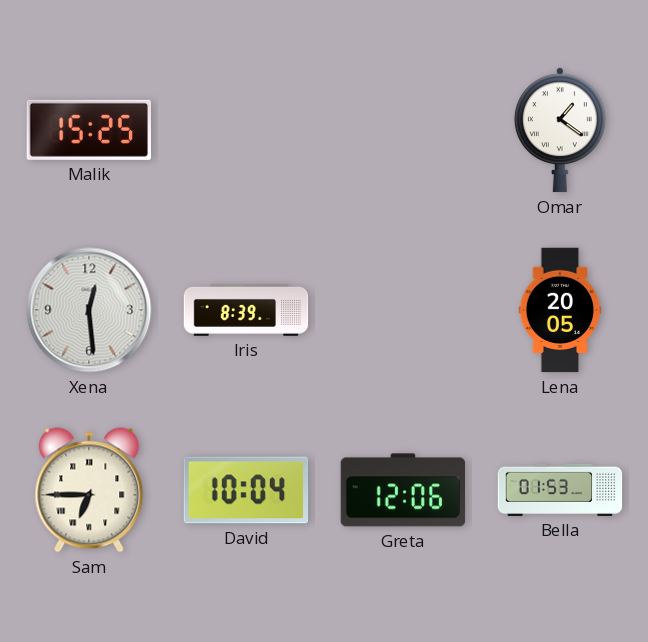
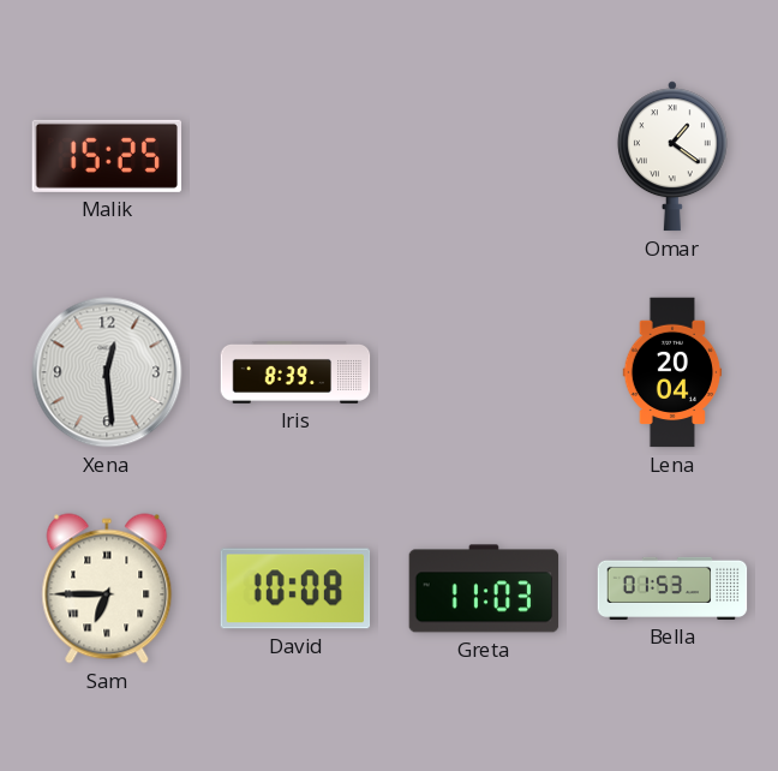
Lena: 20:05 -> 20:04 (672, 372)
David: 10:04 -> 10:08 (295, 588)
Greta: 12:06 -> 11:03 (484, 588)
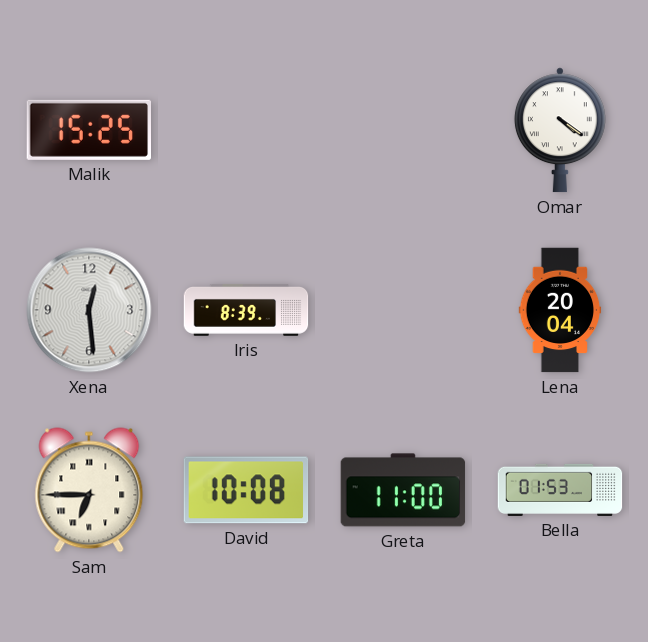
Omar: 1:21 -> 4:21 (560, 130)
Greta: 11:03 -> 11:00 (403, 490)
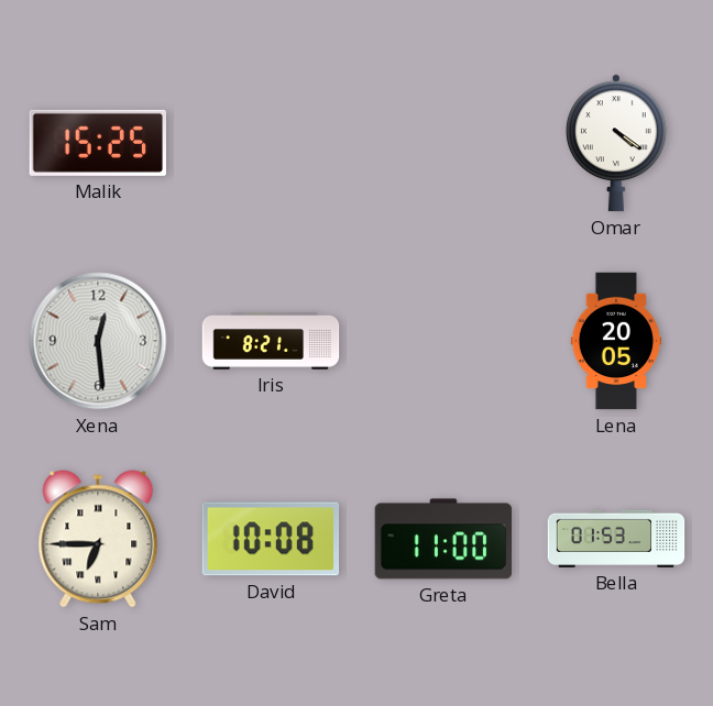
Iris: 8:39 -> 8:21 (271, 341)
Lena: 20:04 -> 20:05 (616, 341)
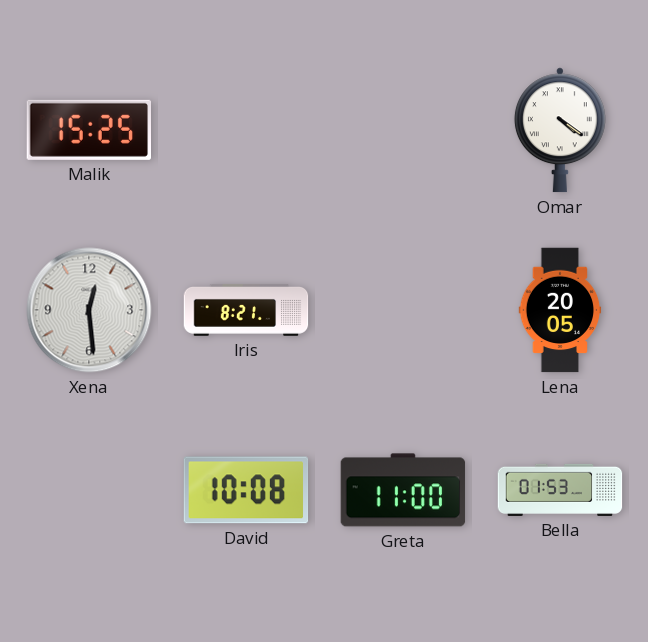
Sam: 6:45 -> none (98, 539)
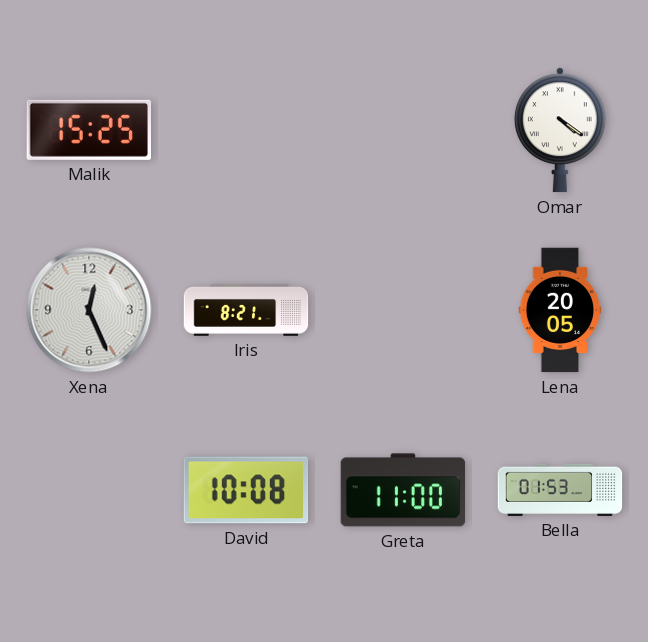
Xena: 12:29 -> 12:26 (89, 310)
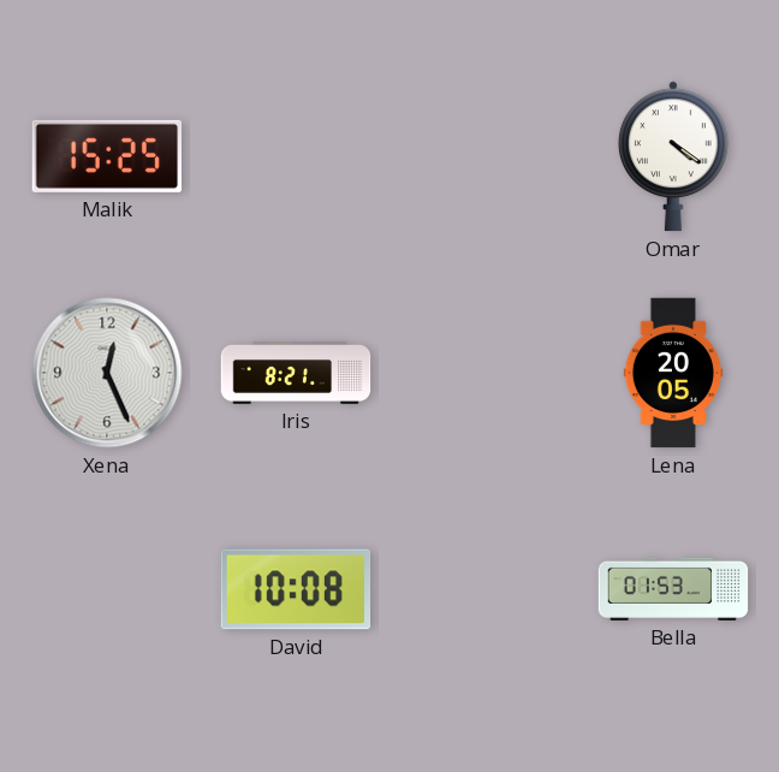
Greta: 11:00 -> none (403, 490)
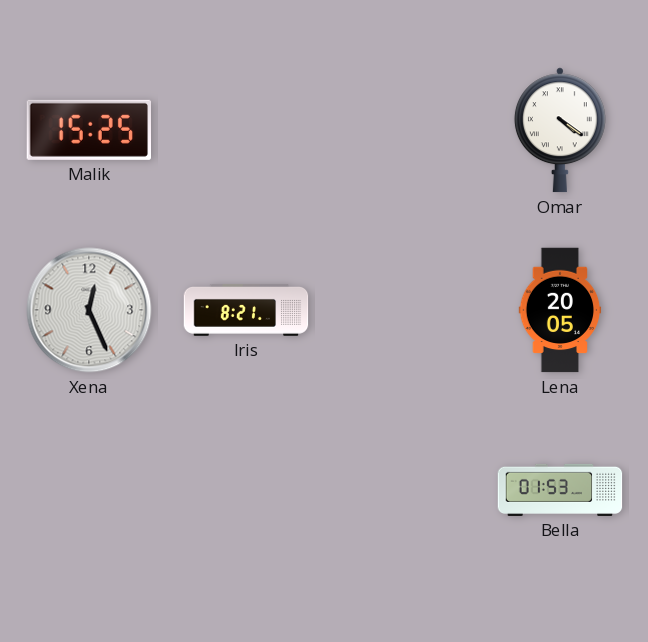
David: 10:08 -> none (296, 589)
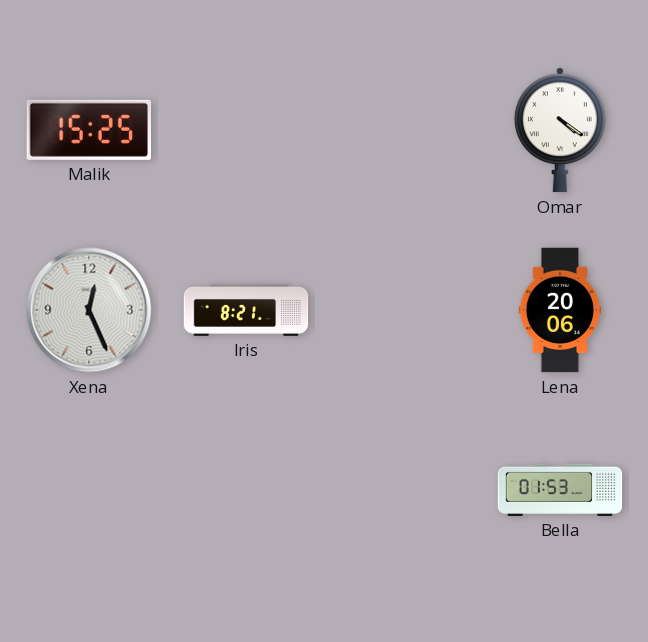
Lena: 20:05 -> 20:06 (560, 310)
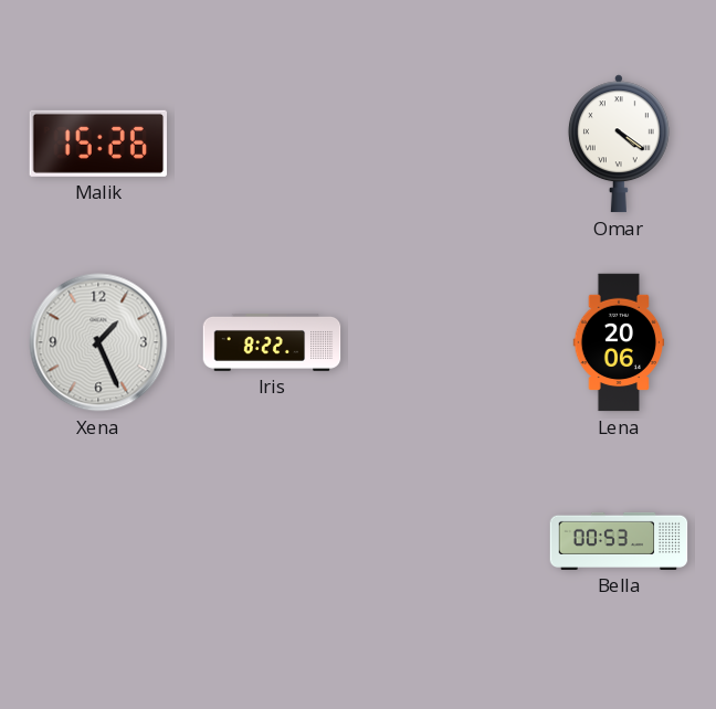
Malik: 15:25 -> 15:26 (97, 144)
Xena: 12:26 -> 1:26 (98, 342)
Iris: 8:21 -> 8:22 (272, 342)
Bella: 01:53 -> 00:53 (619, 541)
